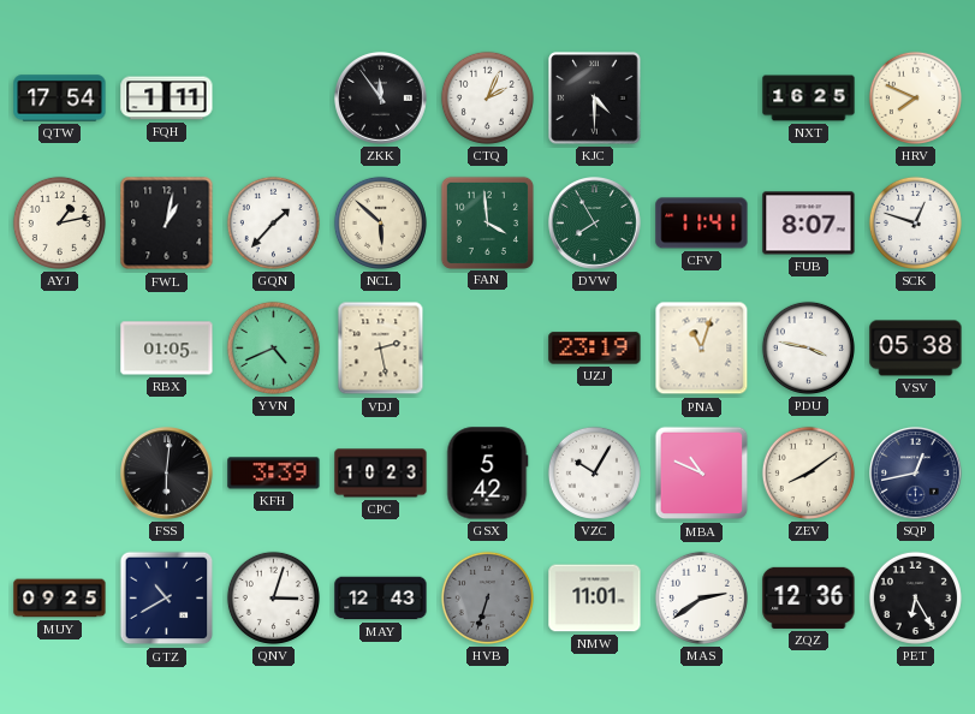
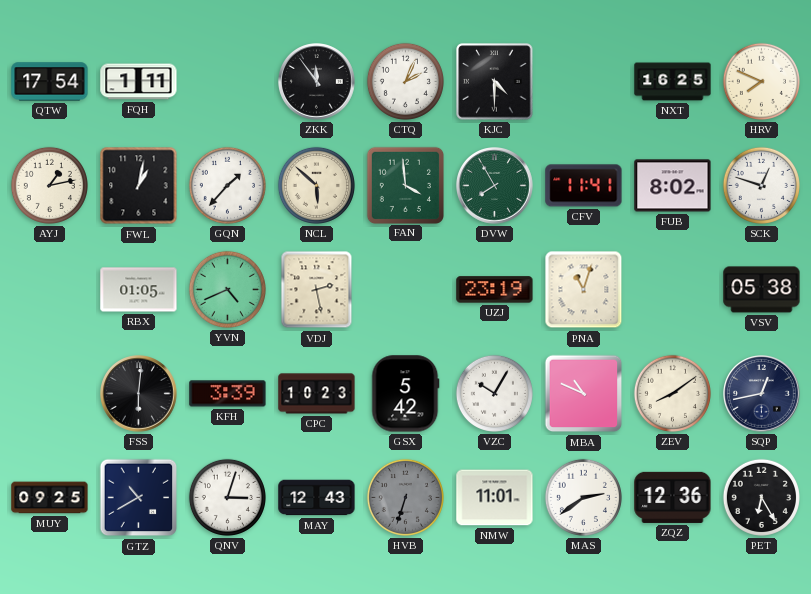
FUB: 8:07 -> 8:02 (673, 186)
PDU: 3:47 -> none (808, 347)
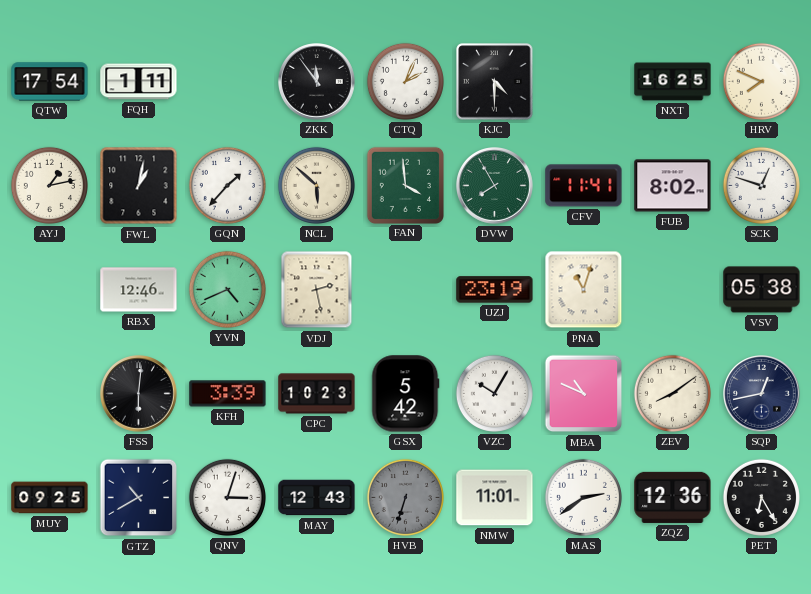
RBX: 01:05 -> 12:46 (139, 290)
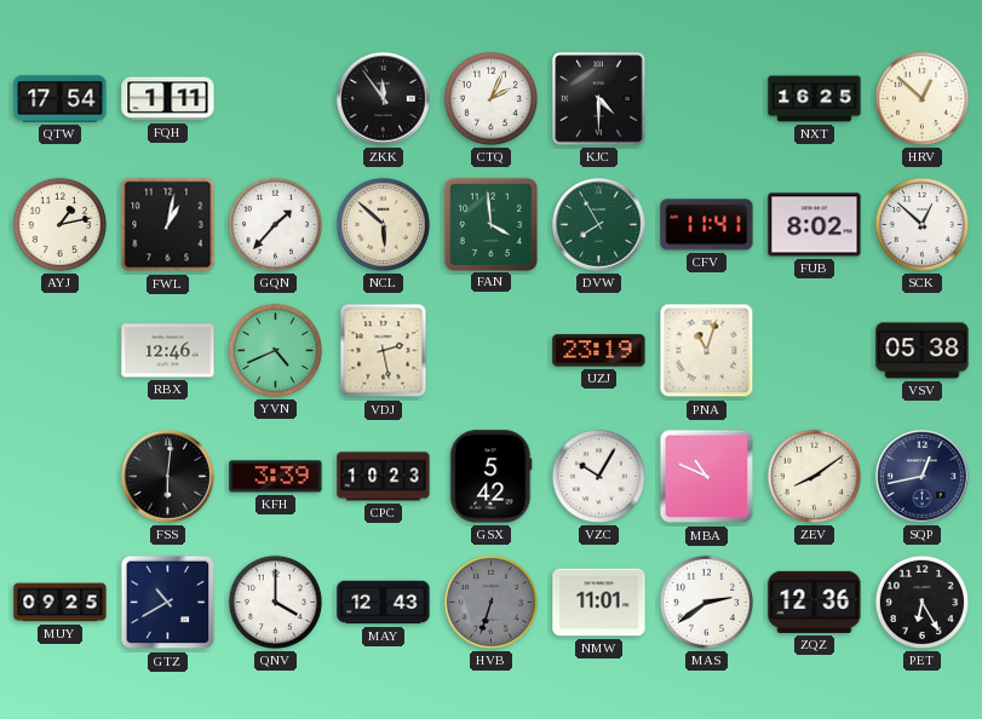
HRV: 7:49 -> 12:52 (921, 98)
SCK: 12:48 -> 12:52 (921, 224)
QNV: 3:03 -> 4:00 (275, 602)
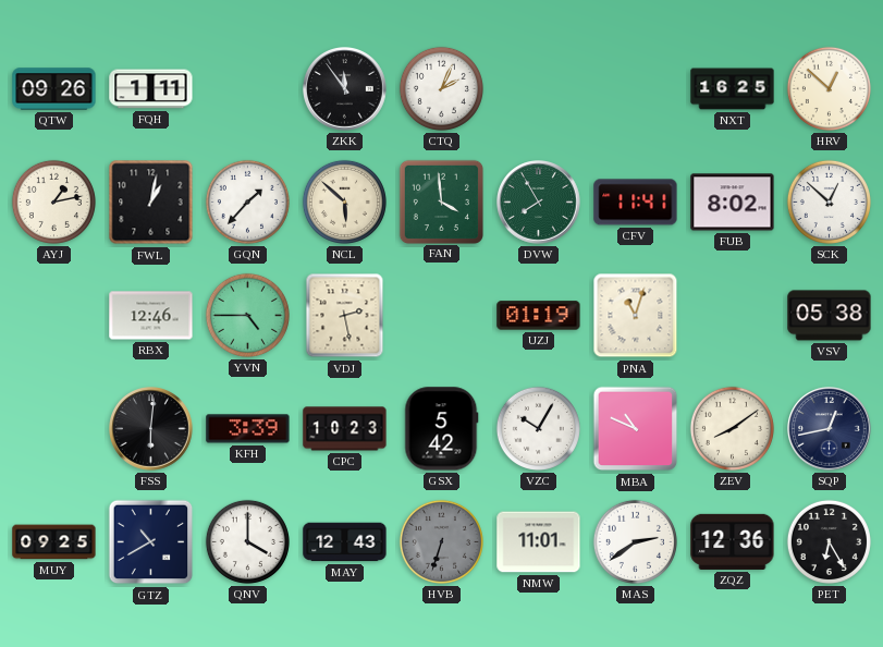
QTW: 17:54 -> 09:26 (54, 89)
KJC: 4:30 -> none (599, 99)
YVN: 4:41 -> 4:45 (247, 315)
UZJ: 23:19 -> 01:19 (539, 316)
